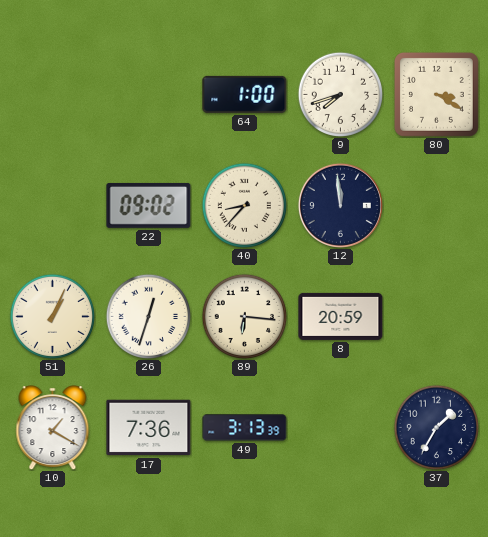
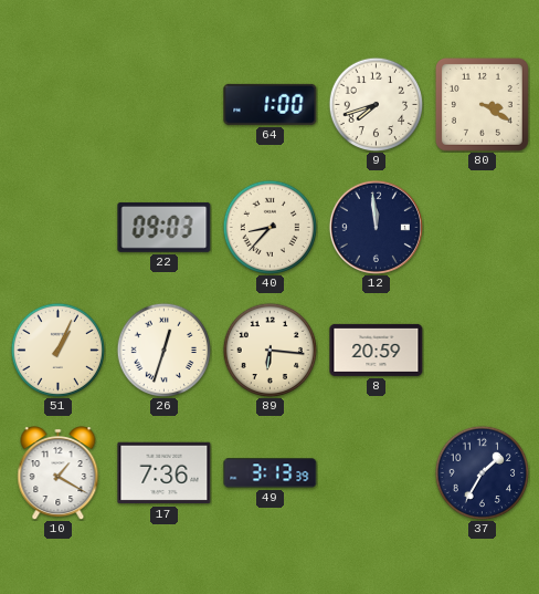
22: 09:02 -> 09:03 (165, 227)
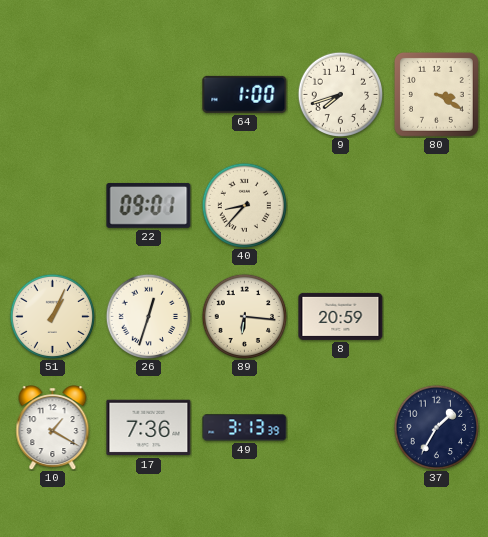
22: 09:03 -> 09:01 (149, 205)
12: 11:59 -> none (376, 227)
